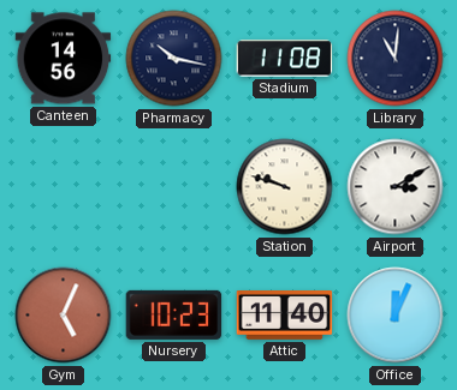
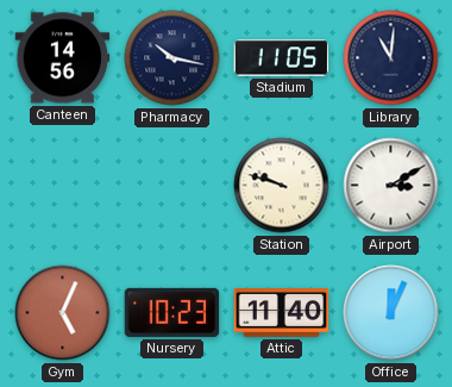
Stadium: 11:08 -> 11:05 (282, 58)
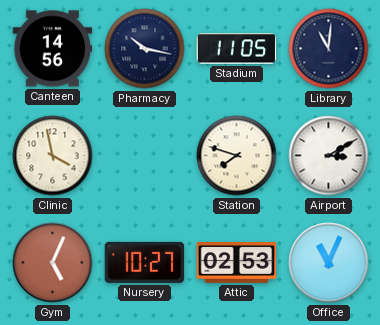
Clinic: none -> 3:58 (53, 156)
Station: 9:48 -> 7:48 (237, 156)
Nursery: 10:23 -> 10:27 (145, 262)
Attic: 11:40 -> 02:53 (237, 263)
Office: 12:04 -> 11:04 (329, 263)
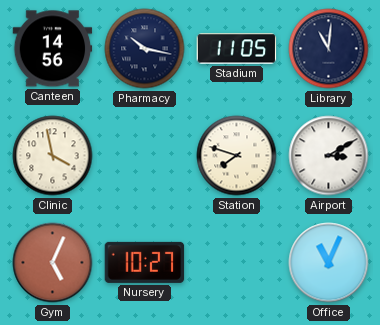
Attic: 02:53 -> none (237, 263)
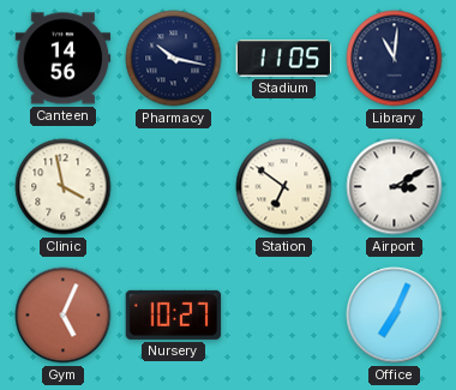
Station: 7:48 -> 6:51 (284, 187)
Office: 11:04 -> 7:04 (395, 316)
